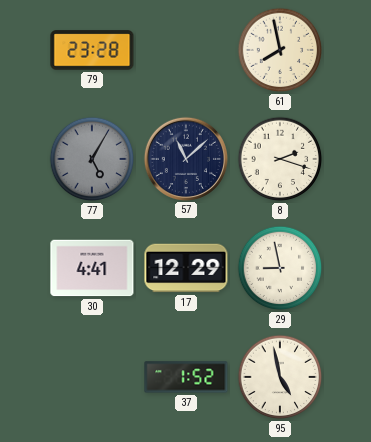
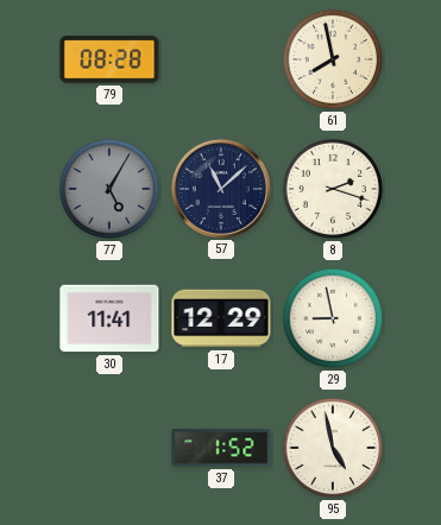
79: 23:28 -> 08:28 (109, 59)
30: 4:41 -> 11:41 (109, 318)
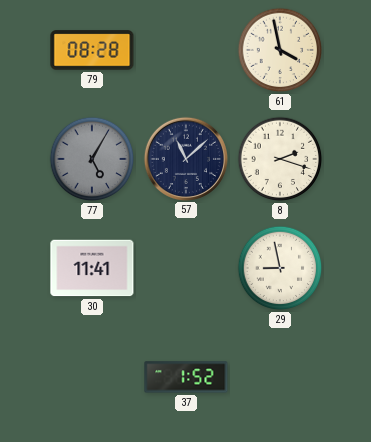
61: 7:58 -> 3:58 (280, 50)
17: 12:29 -> none (221, 318)
95: 4:58 -> none (333, 448)
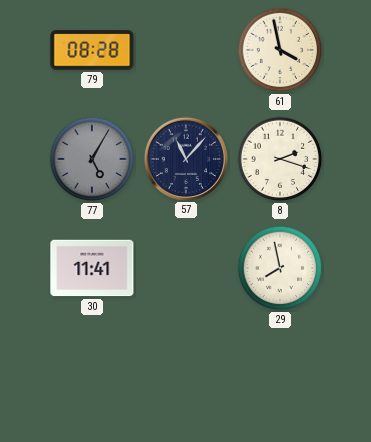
57: 11:08 -> 11:07 (185, 158)
29: 8:58 -> 7:58 (280, 268)
37: 1:52 -> none (186, 377)
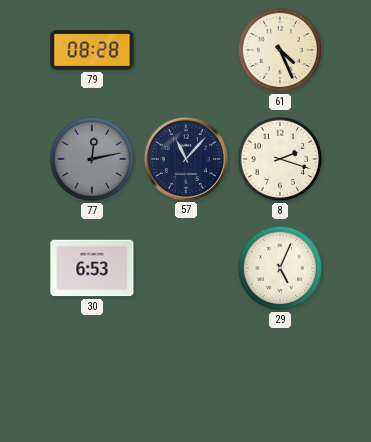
61: 3:58 -> 4:26 (280, 50)
77: 5:05 -> 12:13 (92, 159)
30: 11:41 -> 6:53 (92, 268)
29: 7:58 -> 5:04 (280, 268)
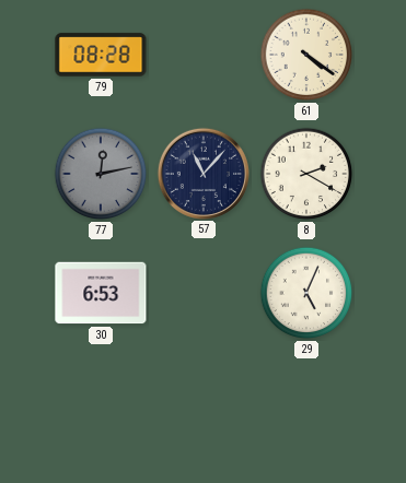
61: 4:26 -> 4:21 (306, 55)
8: 2:18 -> 2:20 (306, 174)
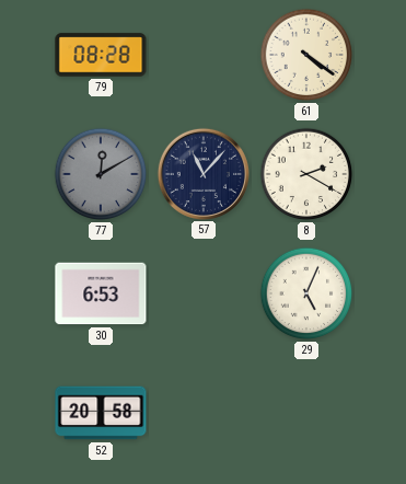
77: 12:13 -> 12:10 (101, 174)
52: none -> 20:58 (101, 413)
